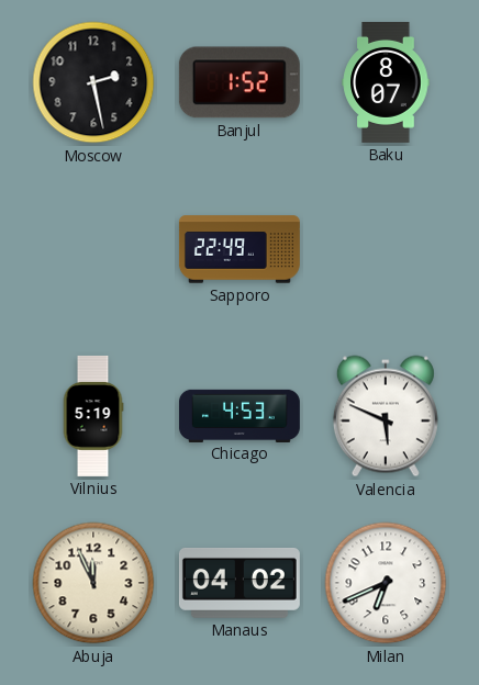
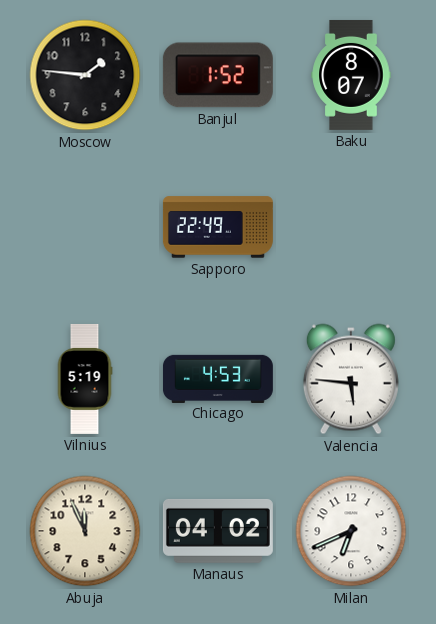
Moscow: 2:28 -> 1:46 (85, 75)
Valencia: 5:49 -> 5:46 (351, 379)
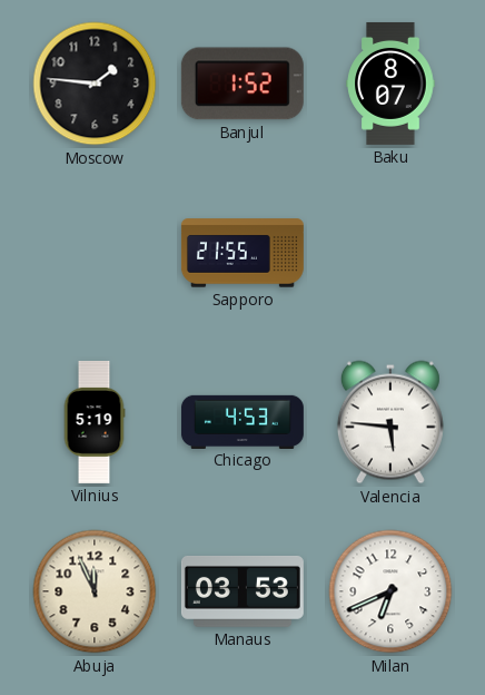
Sapporo: 22:49 -> 21:55 (242, 253)
Manaus: 04:02 -> 03:53 (242, 591)
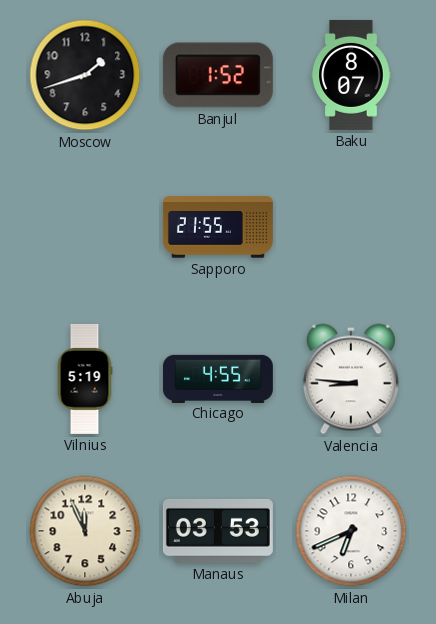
Moscow: 1:46 -> 1:42 (85, 75)
Chicago: 4:53 -> 4:55 (218, 378)
Valencia: 5:46 -> 8:46 (351, 379)
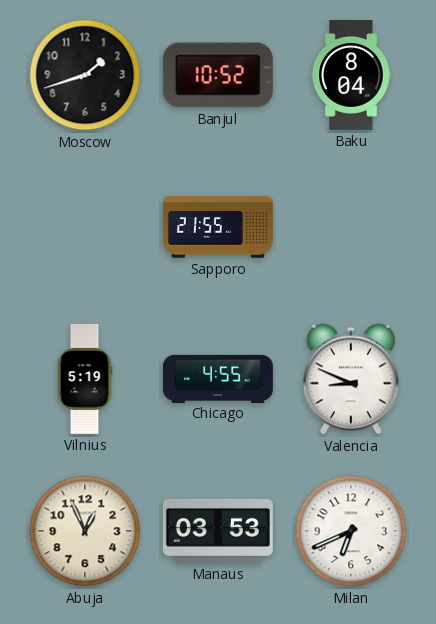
Banjul: 1:52 -> 10:52 (218, 75)
Baku: 8:07 -> 8:04 (351, 75)
Valencia: 8:46 -> 8:49 (351, 379)
Abuja: 11:56 -> 12:56 (85, 531)
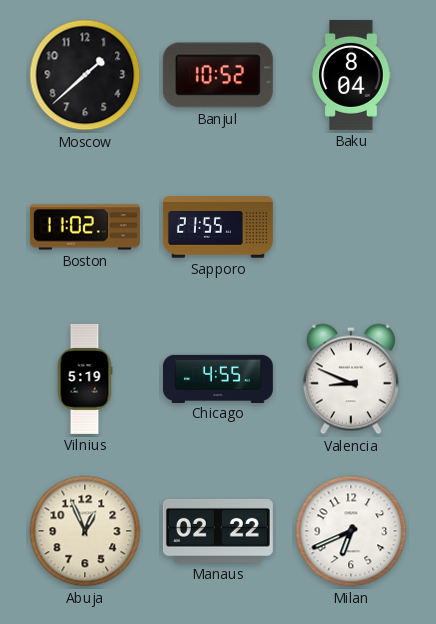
Moscow: 1:42 -> 1:38 (85, 75)
Boston: none -> 11:02 (85, 227)
Manaus: 03:53 -> 02:22 (218, 531)
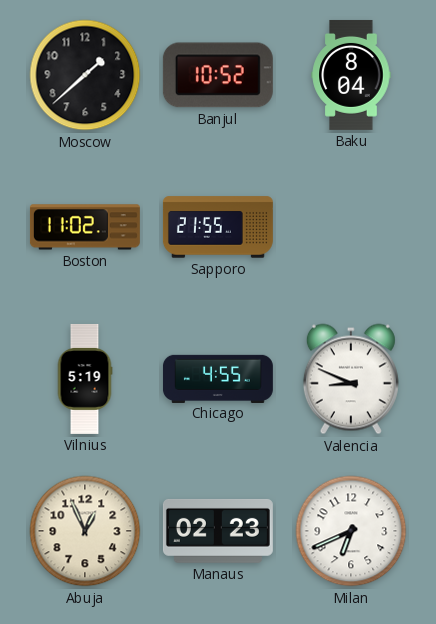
Manaus: 02:22 -> 02:23 (218, 531)
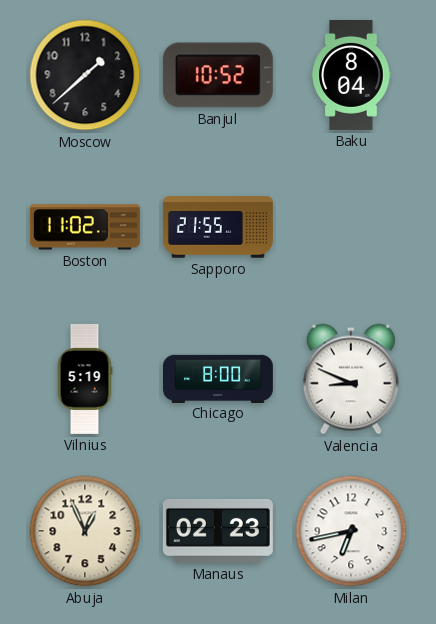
Chicago: 4:55 -> 8:00 (218, 378)
Milan: 6:41 -> 6:43 (351, 531)
